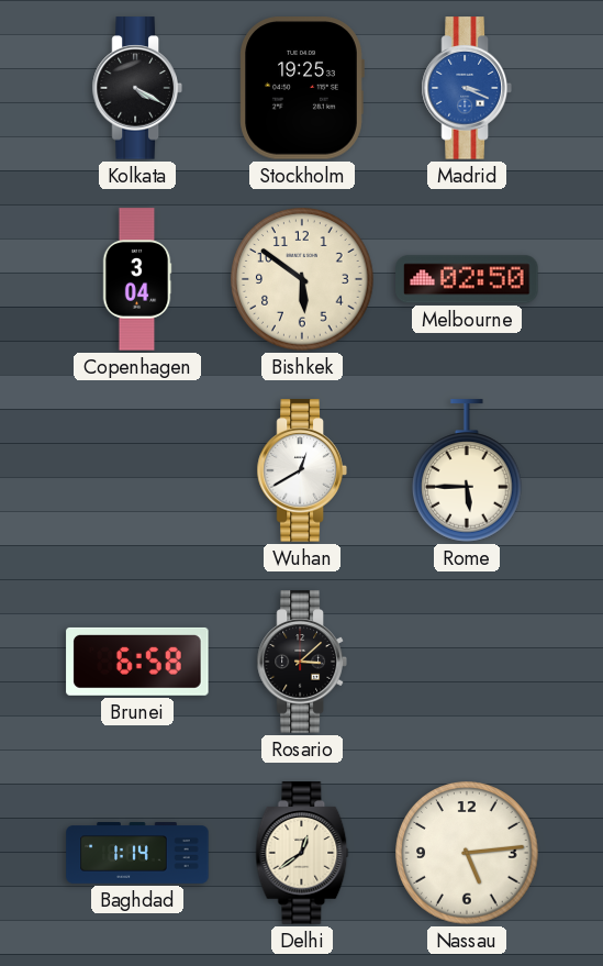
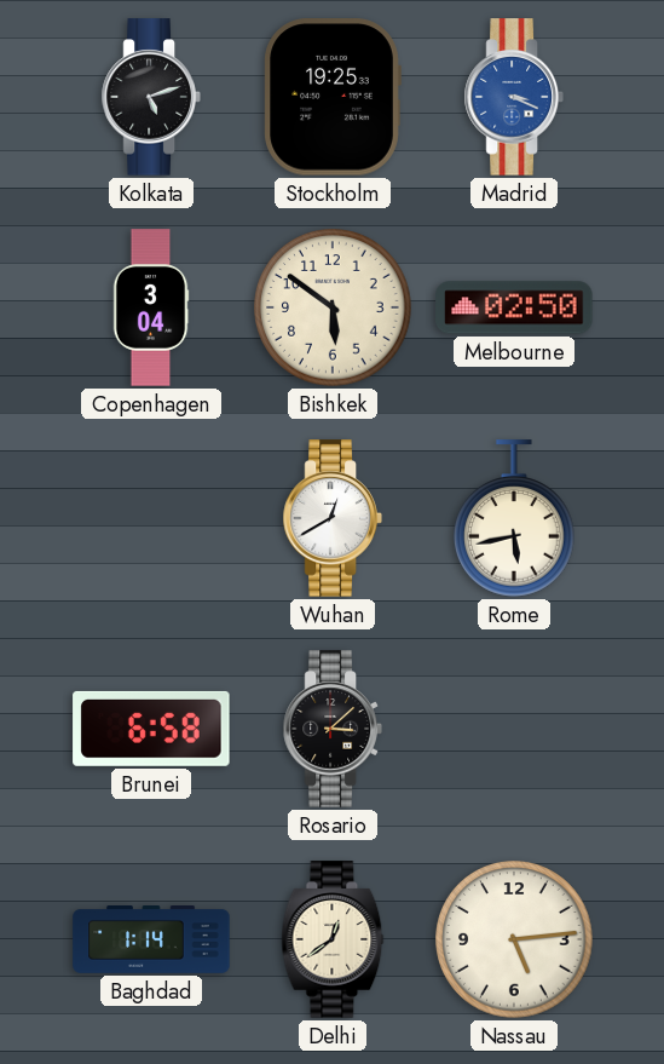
Kolkata: 4:20 -> 5:12 (151, 97)
Rome: 5:45 -> 5:43 (515, 518)
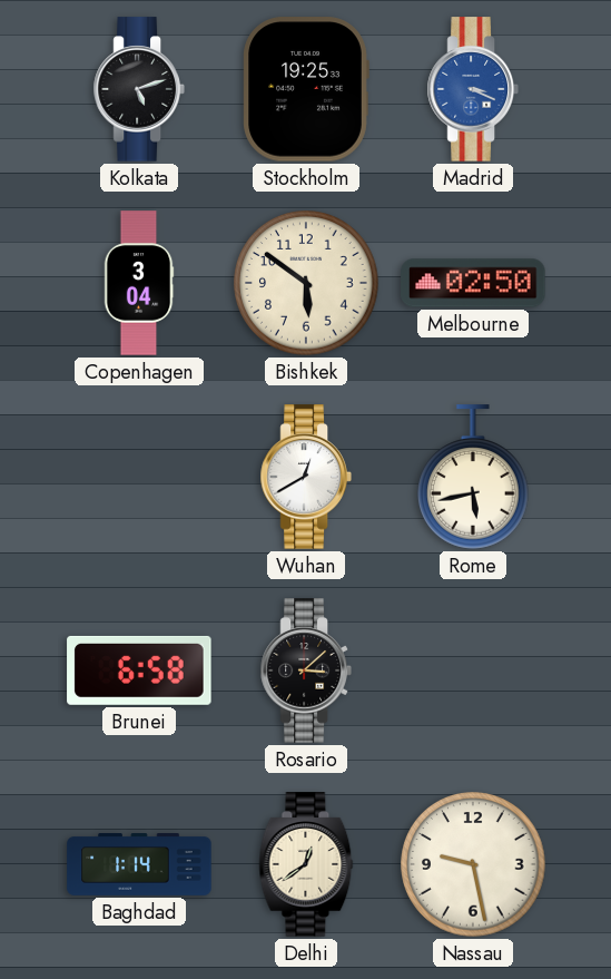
Nassau: 5:14 -> 9:28 (473, 864)
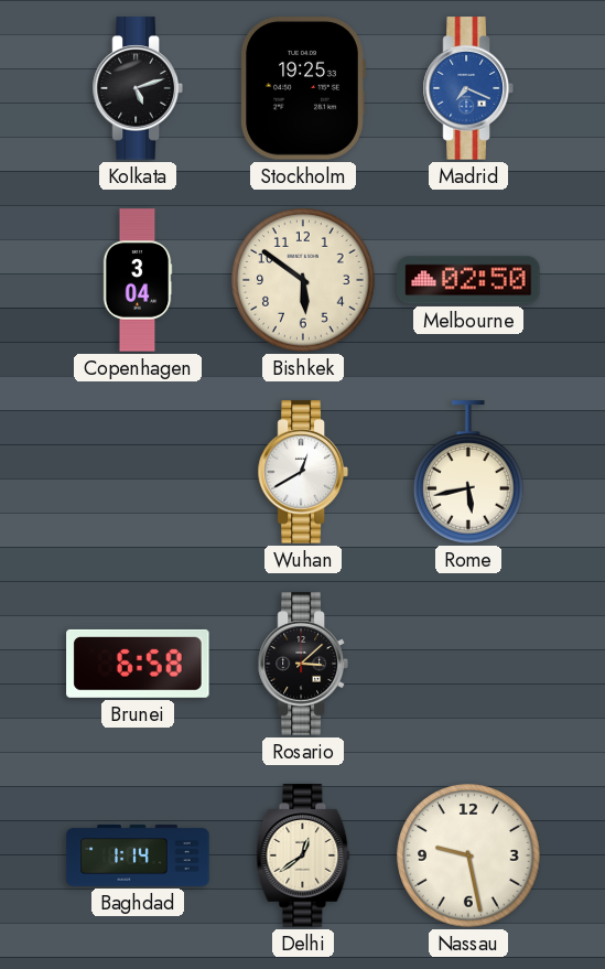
Madrid: 3:19 -> 7:19 (468, 88)
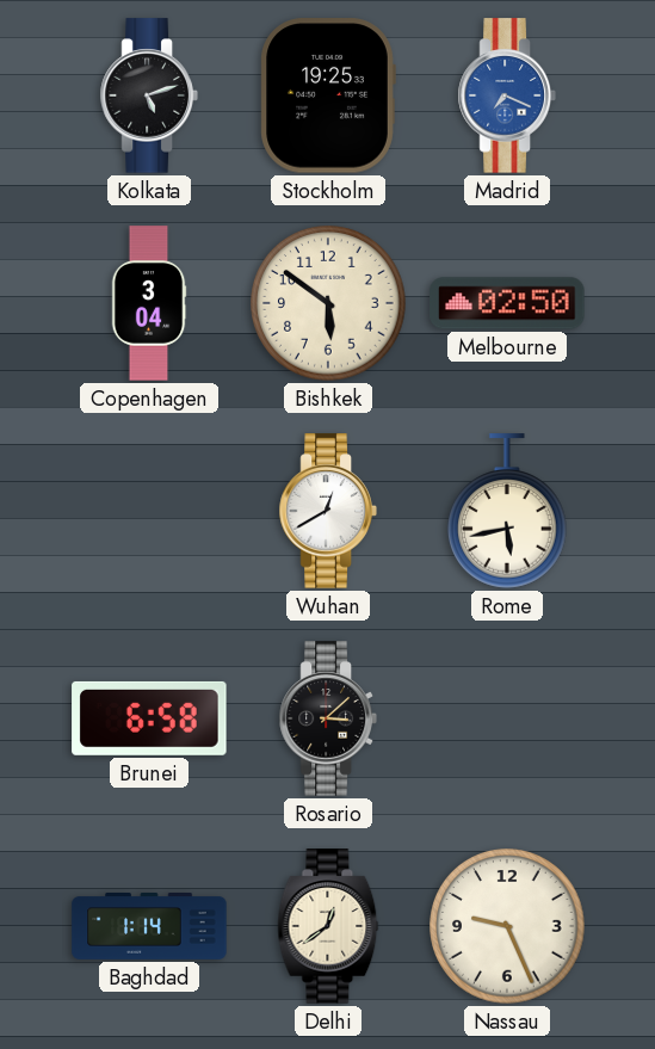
Nassau: 9:28 -> 9:26 (507, 926)
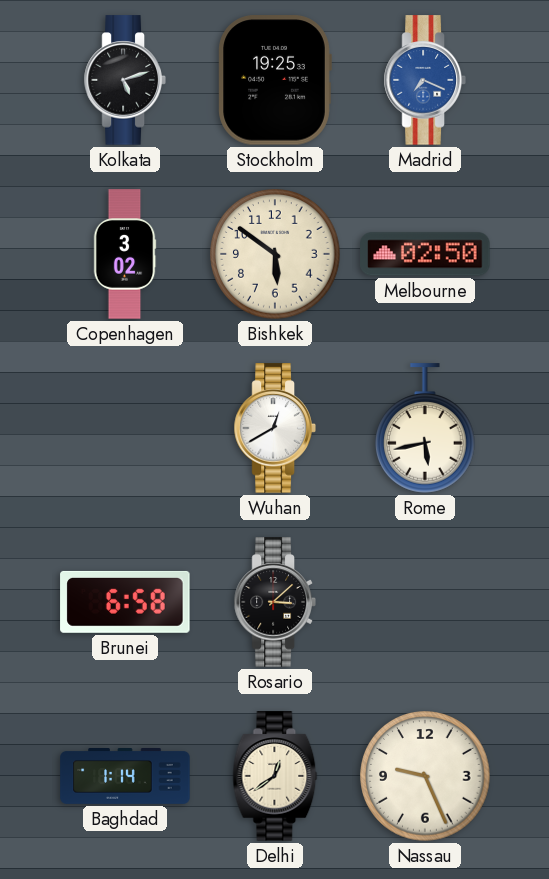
Copenhagen: 3:04 -> 3:02 (125, 254)
